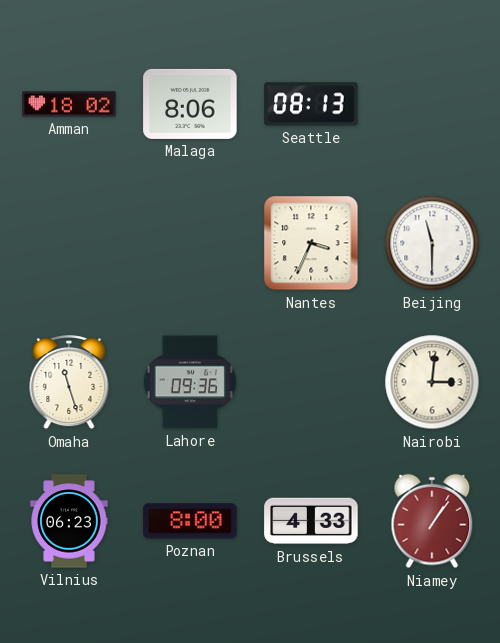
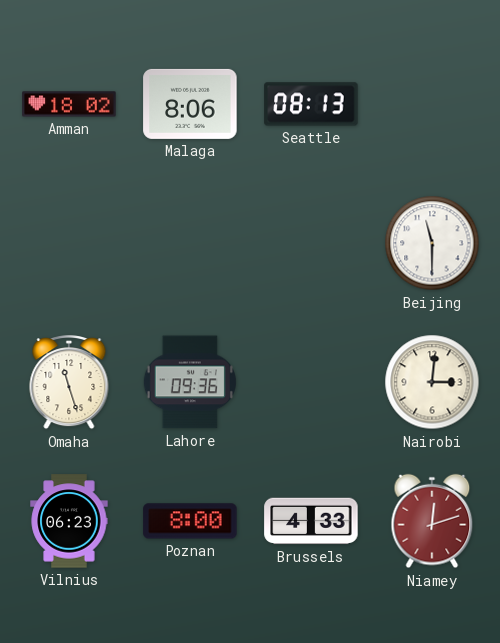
Nantes: 3:34 -> none (311, 243)
Niamey: 1:06 -> 12:12 (432, 521)
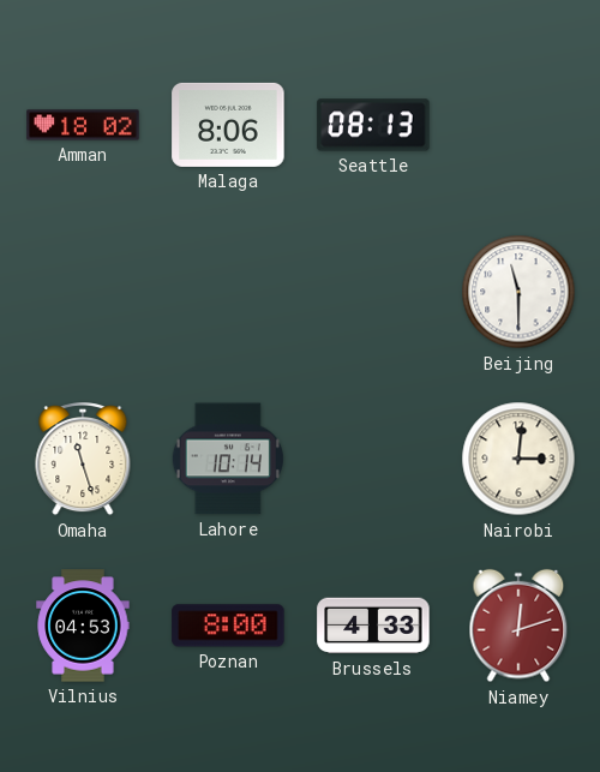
Lahore: 09:36 -> 10:14 (228, 459)
Vilnius: 06:23 -> 04:53 (83, 626)
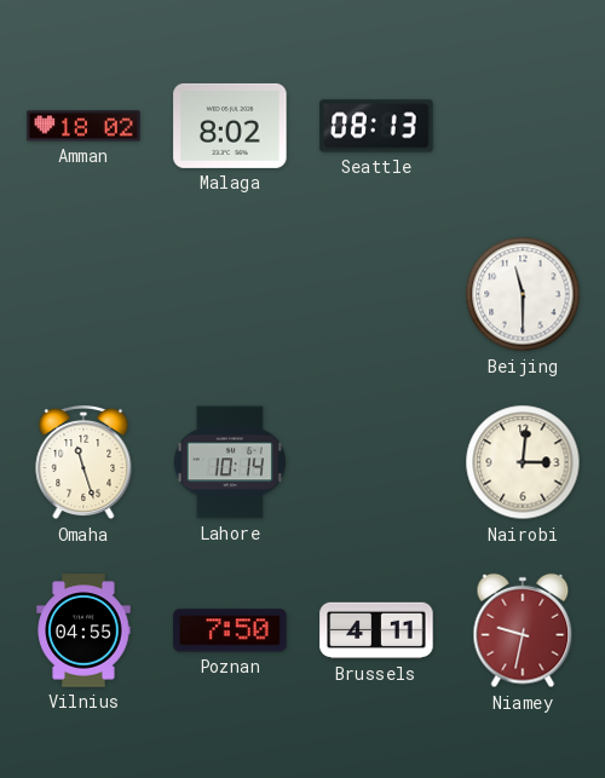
Malaga: 8:06 -> 8:02 (230, 126)
Vilnius: 04:53 -> 04:55 (83, 630)
Poznan: 8:00 -> 7:50 (230, 630)
Brussels: 4:33 -> 4:11 (376, 630)
Niamey: 12:12 -> 9:32 (523, 630)
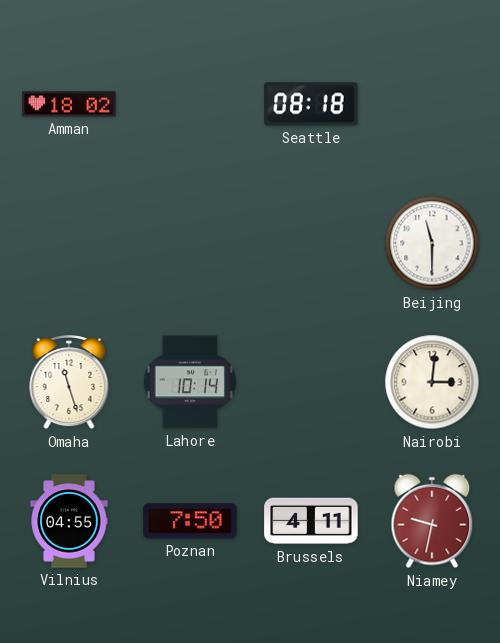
Malaga: 8:02 -> none (230, 126)
Seattle: 08:13 -> 08:18 (311, 104)
